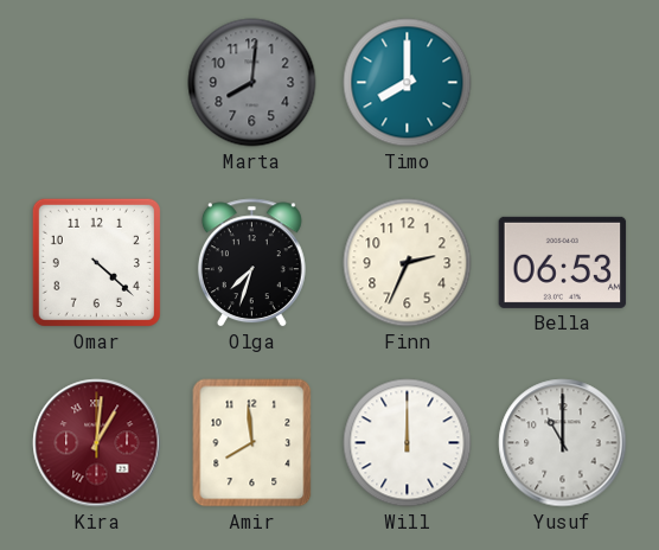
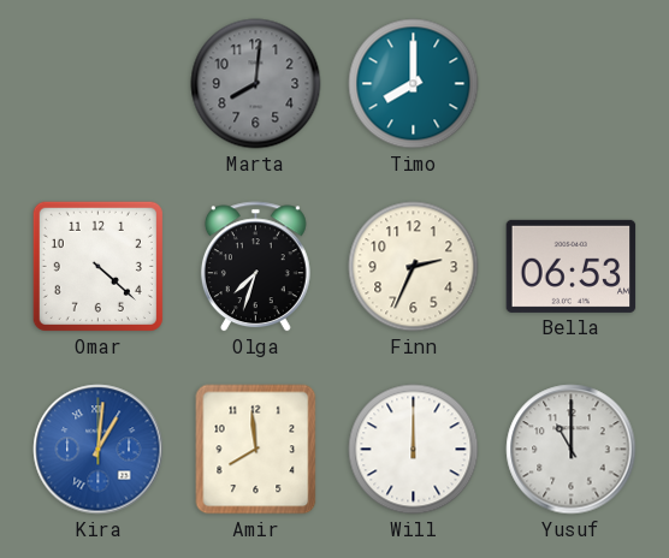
Kira dial: burgundy -> blue (99, 450)
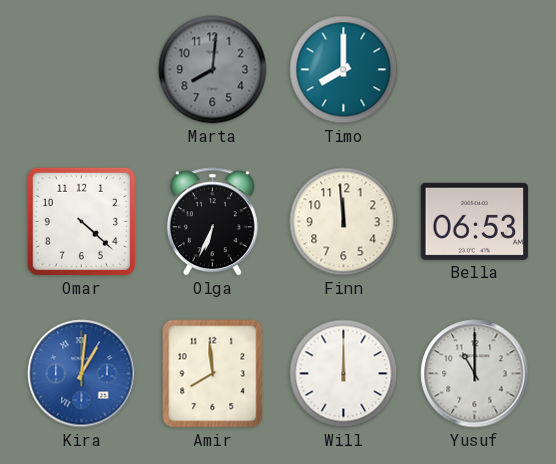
Olga: 7:33 -> 6:34 (212, 222)
Finn: 2:34 -> 11:59 (344, 222)
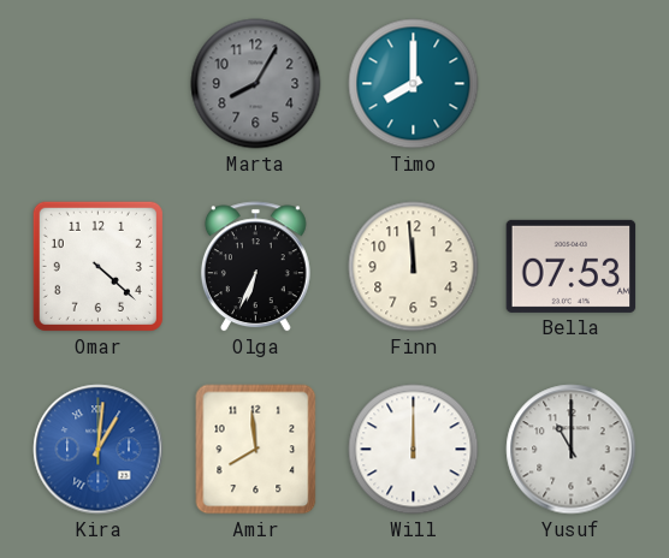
Marta: 8:01 -> 8:05 (256, 84)
Bella: 06:53 -> 07:53 (572, 266)
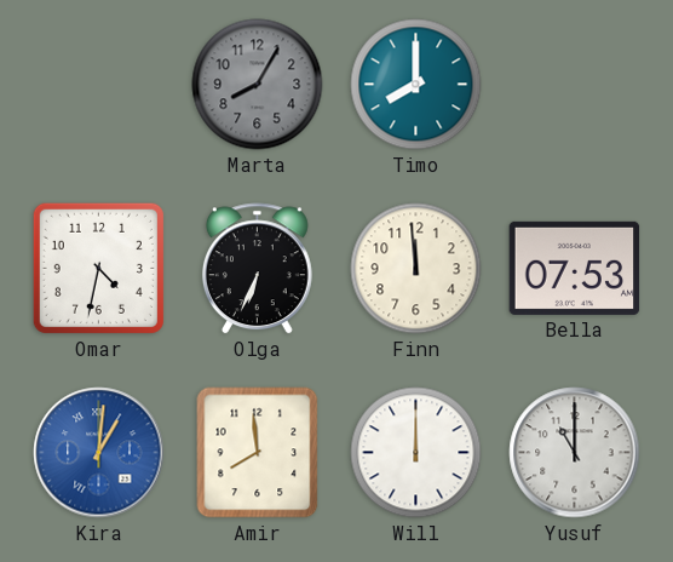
Omar: 4:22 -> 4:32 (98, 268)
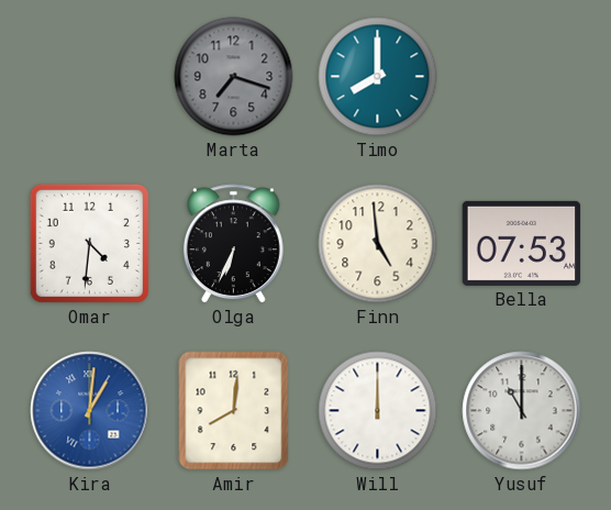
Marta: 8:05 -> 7:18 (234, 77)
Omar: 4:32 -> 4:31 (89, 243)
Finn: 11:59 -> 4:59 (378, 244)
Amir: 7:59 -> 8:01 (234, 411)
